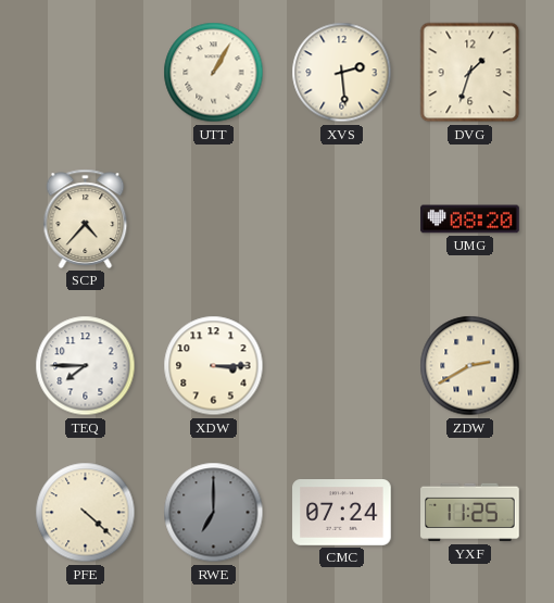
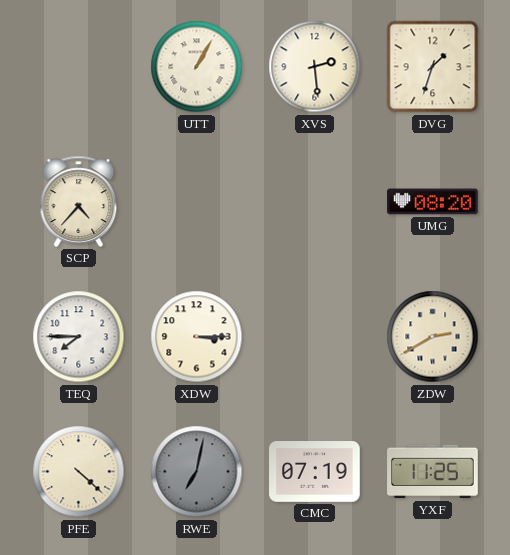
RWE: 7:00 -> 7:02 (197, 472)
CMC: 07:24 -> 07:19 (315, 472)
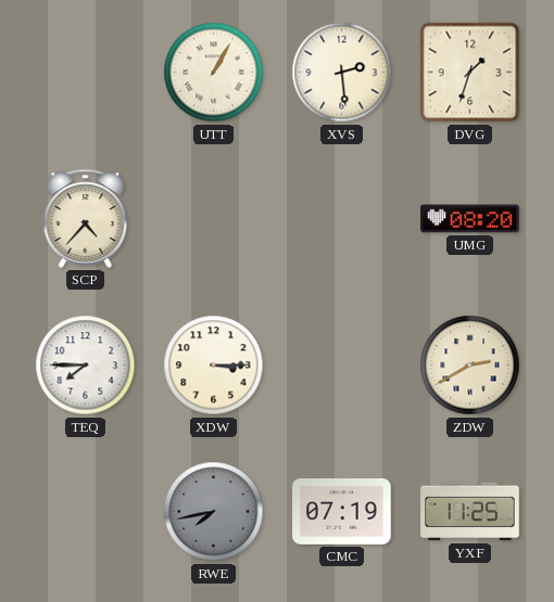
PFE: 4:22 -> none (79, 472)
RWE: 7:02 -> 7:43 (214, 512)
